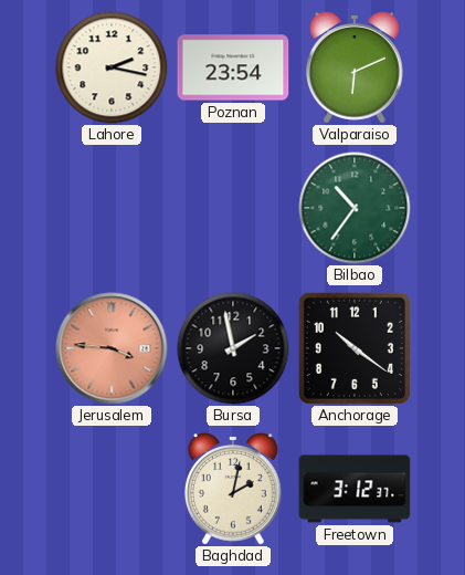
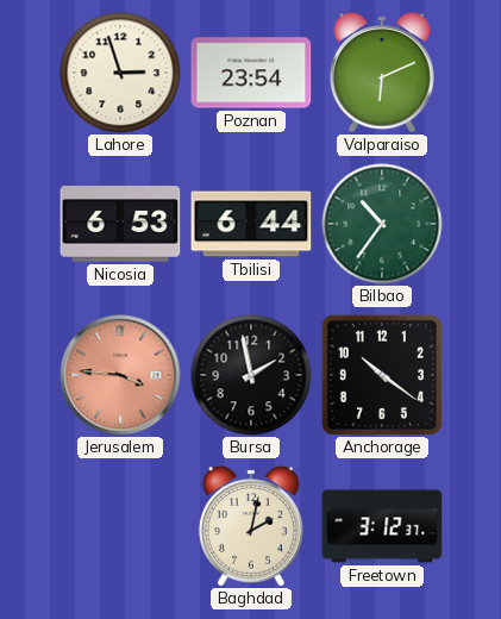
Lahore: 2:17 -> 2:57 (120, 73)
Nicosia: none -> 6:53 (120, 224)
Tbilisi: none -> 6:44 (251, 224)
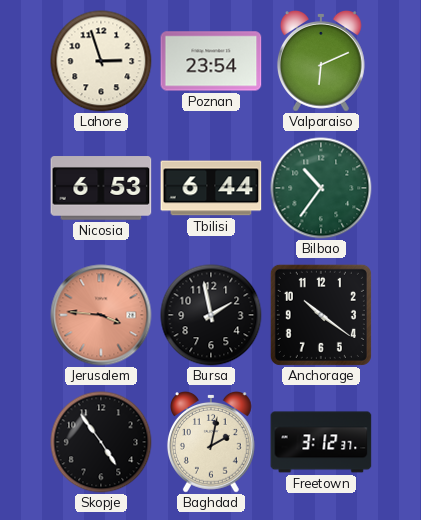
Skopje: none -> 4:54 (101, 442)
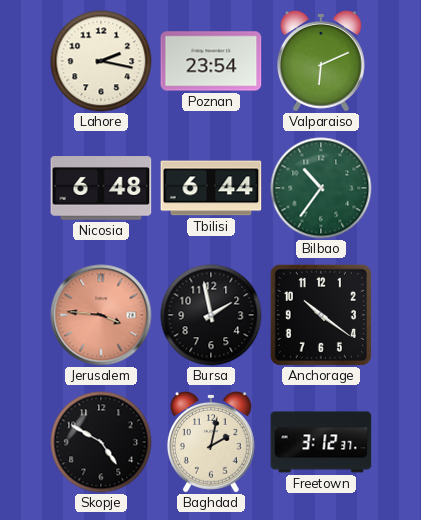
Lahore: 2:57 -> 2:17 (101, 61)
Nicosia: 6:53 -> 6:48 (101, 188)
Skopje: 4:54 -> 4:50 (101, 442)
